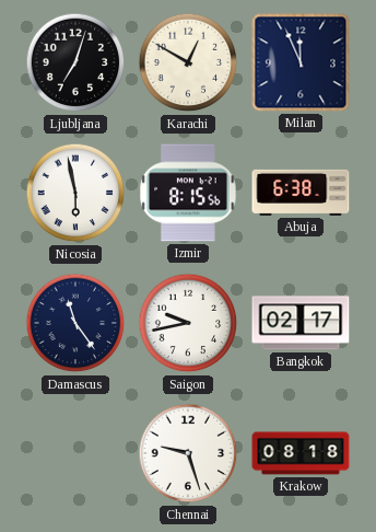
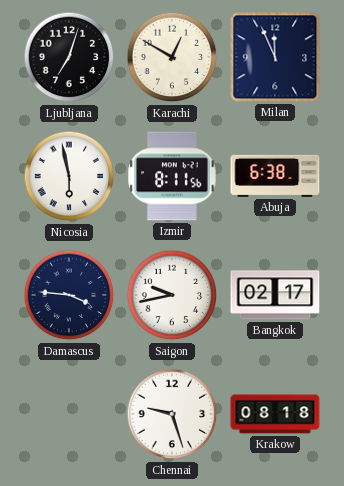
Izmir: 8:15 -> 8:11 (172, 176)
Damascus: 11:24 -> 3:46 (69, 295)
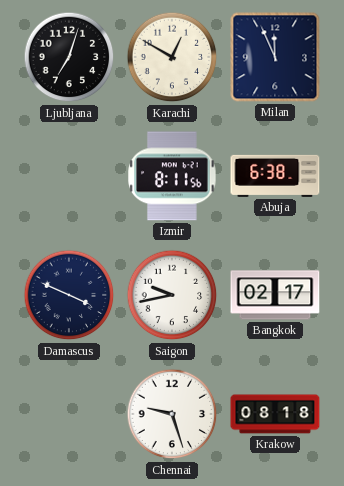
Nicosia: 5:58 -> none (69, 176)
Damascus: 3:46 -> 3:49 (69, 295)
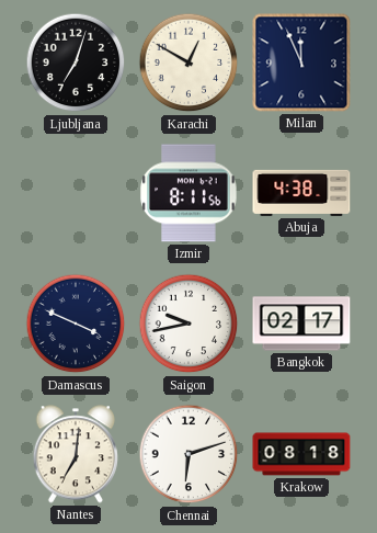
Abuja: 6:38 -> 4:38 (301, 193)
Nantes: none -> 7:01 (75, 454)
Chennai: 9:27 -> 6:12 (188, 454)
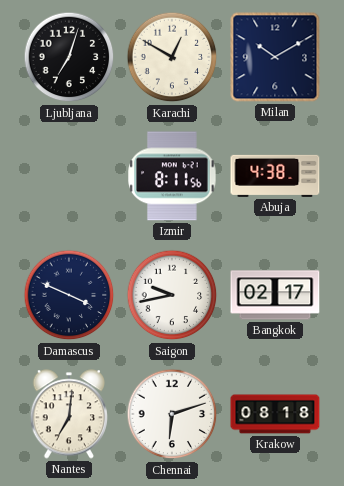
Milan: 11:56 -> 10:10 (275, 57)
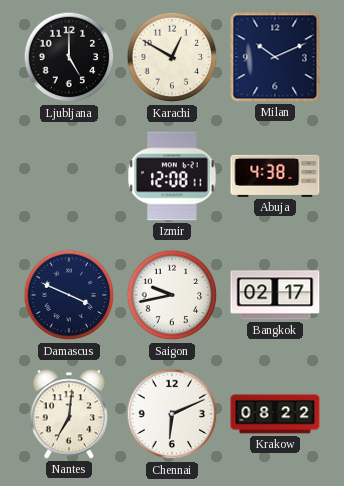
Ljubljana: 7:03 -> 5:00 (69, 57)
Milan: 10:10 -> 10:11 (275, 57)
Izmir: 8:11 -> 12:08 (172, 176)
Chennai: 6:12 -> 6:11 (172, 414)
Krakow: 08:18 -> 08:22 (275, 414)
